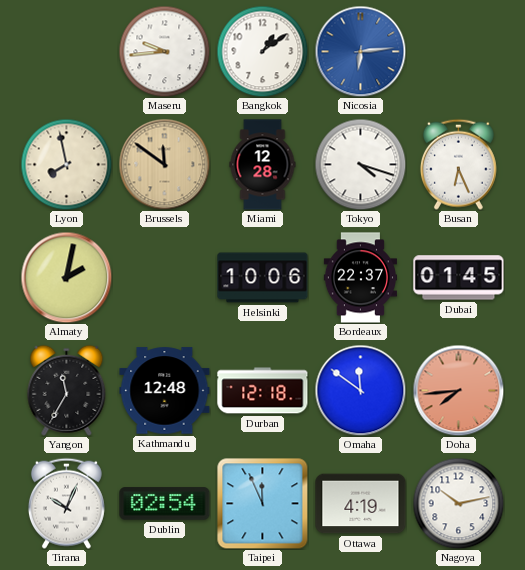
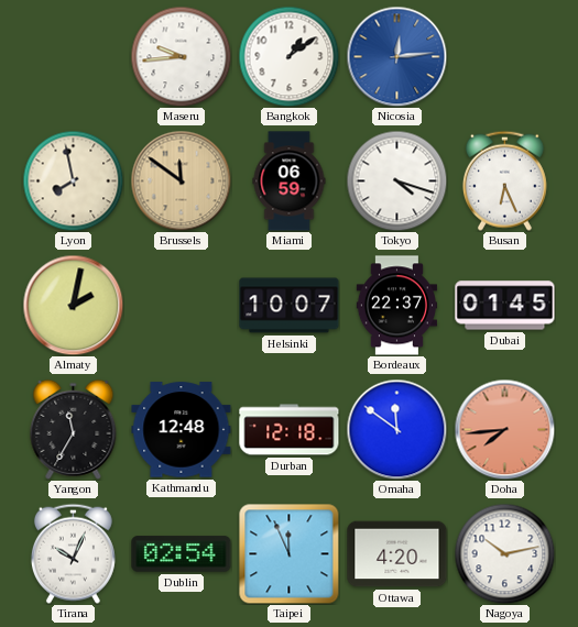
Nicosia: 6:14 -> 12:14 (396, 56)
Miami: 12:28 -> 06:59 (290, 182)
Helsinki: 10:06 -> 10:07 (290, 306)
Ottawa: 4:19 -> 4:20 (397, 554)
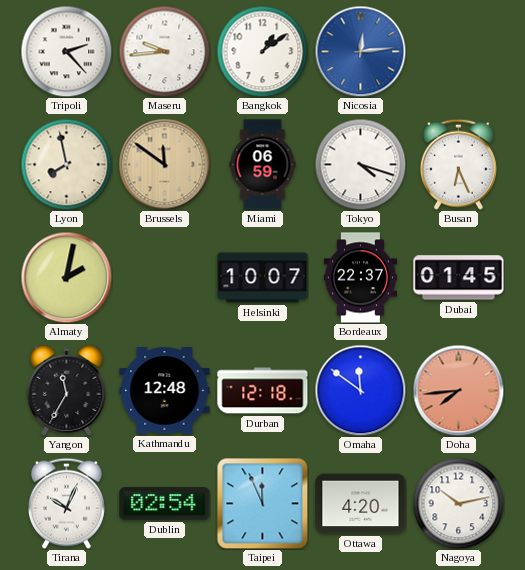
Tripoli: none -> 2:23 (66, 51)
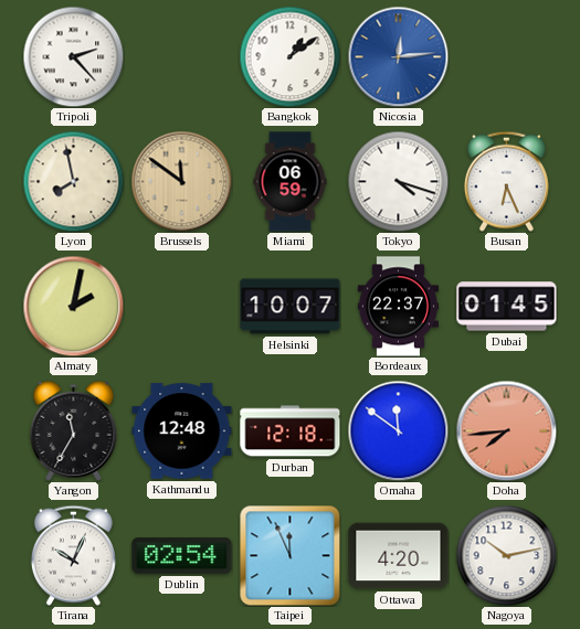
Maseru: 9:44 -> none (164, 51)
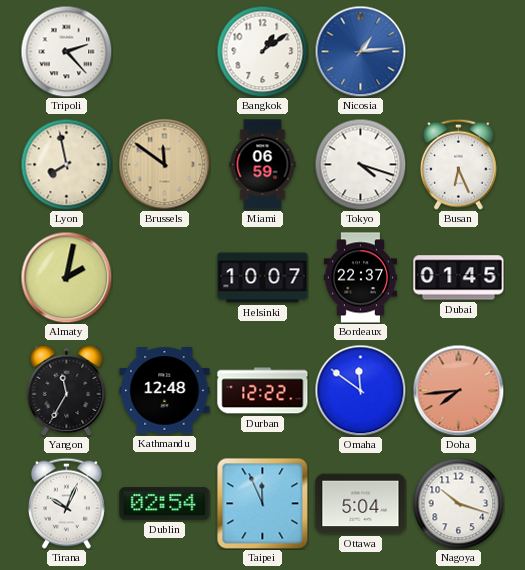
Nicosia: 12:14 -> 1:14 (360, 51)
Durban: 12:18 -> 12:22 (263, 391)
Ottawa: 4:20 -> 5:04 (361, 504)
Nagoya: 10:13 -> 10:18 (458, 503)
